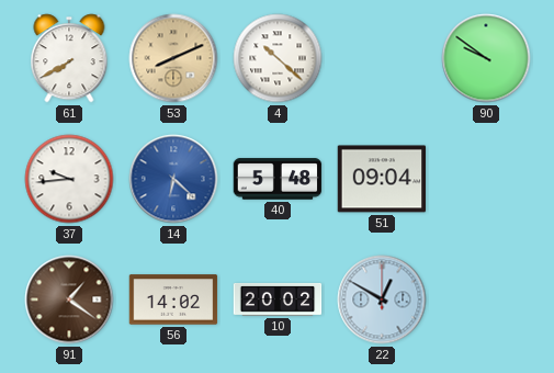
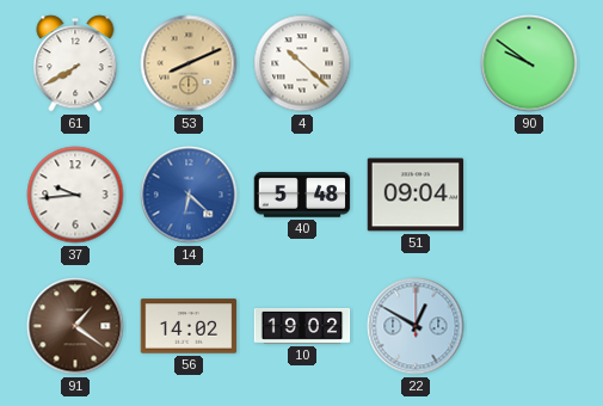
10: 20:02 -> 19:02 (302, 326)
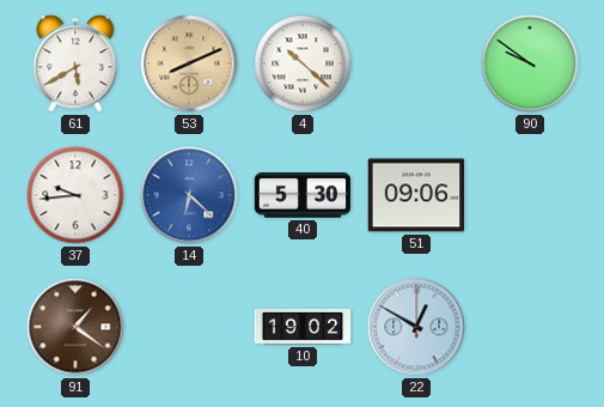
61: 7:40 -> 5:40 (75, 63)
40: 5:48 -> 5:30 (303, 195)
51: 09:04 -> 09:06 (416, 195)
56: 14:02 -> none (189, 326)
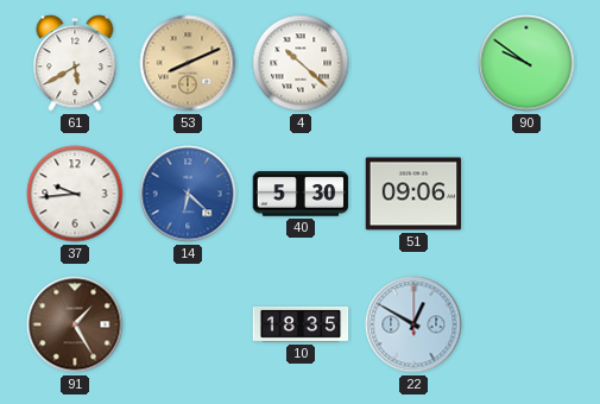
91: 1:21 -> 1:25 (75, 324)
10: 19:02 -> 18:35 (301, 324)
